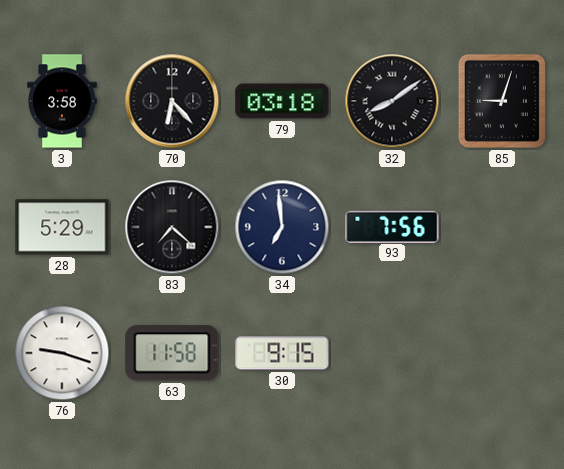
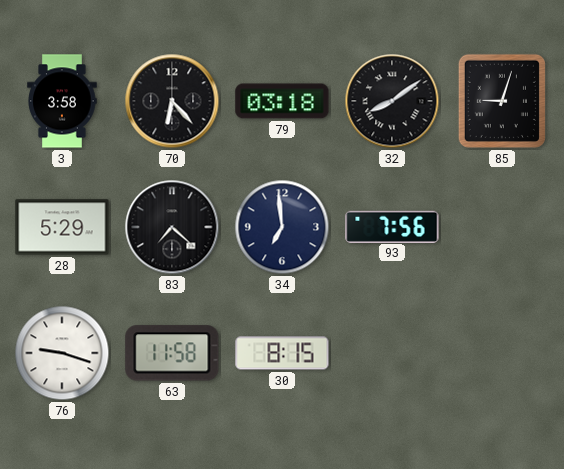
30: 9:15 -> 8:15 (282, 353)
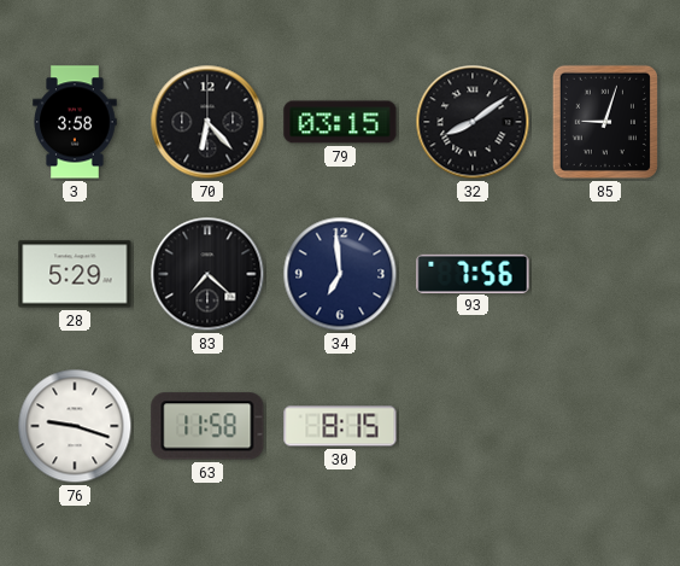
79: 03:18 -> 03:15 (340, 122)
